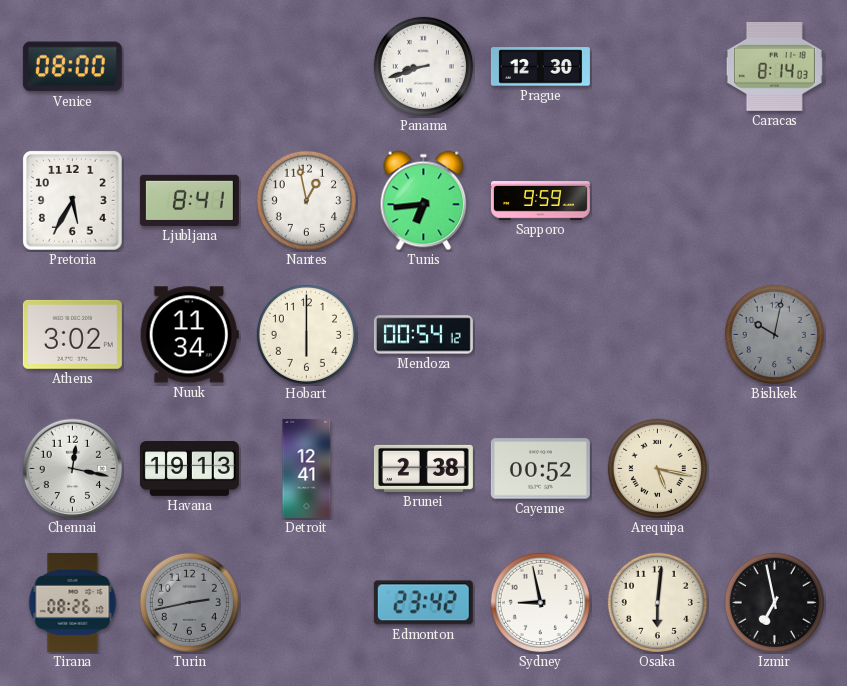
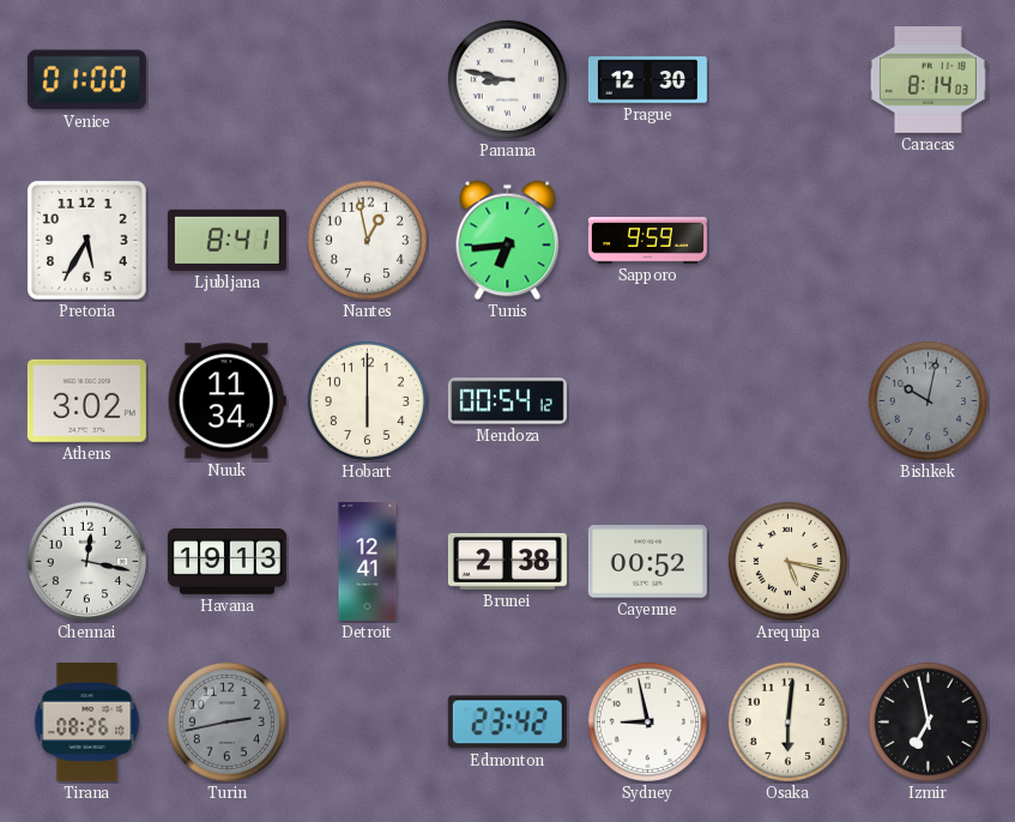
Venice: 08:00 -> 01:00 (86, 80)
Panama: 8:42 -> 8:47 (507, 79)
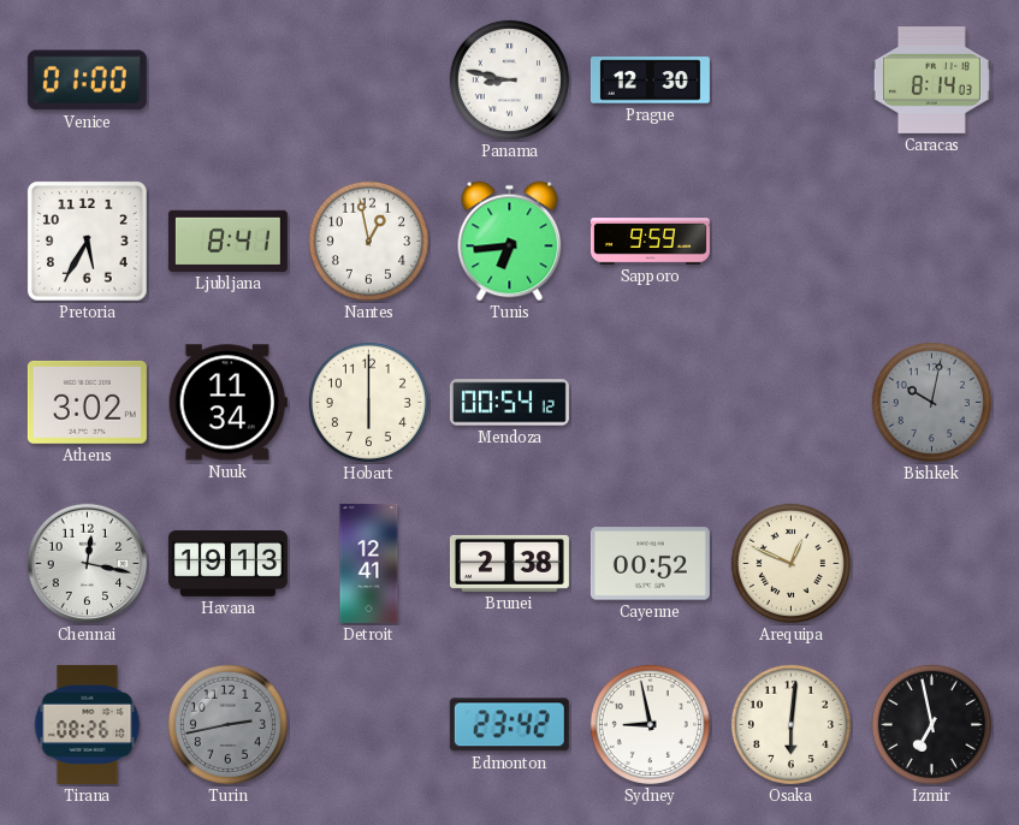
Arequipa: 5:17 -> 12:49 (790, 563)
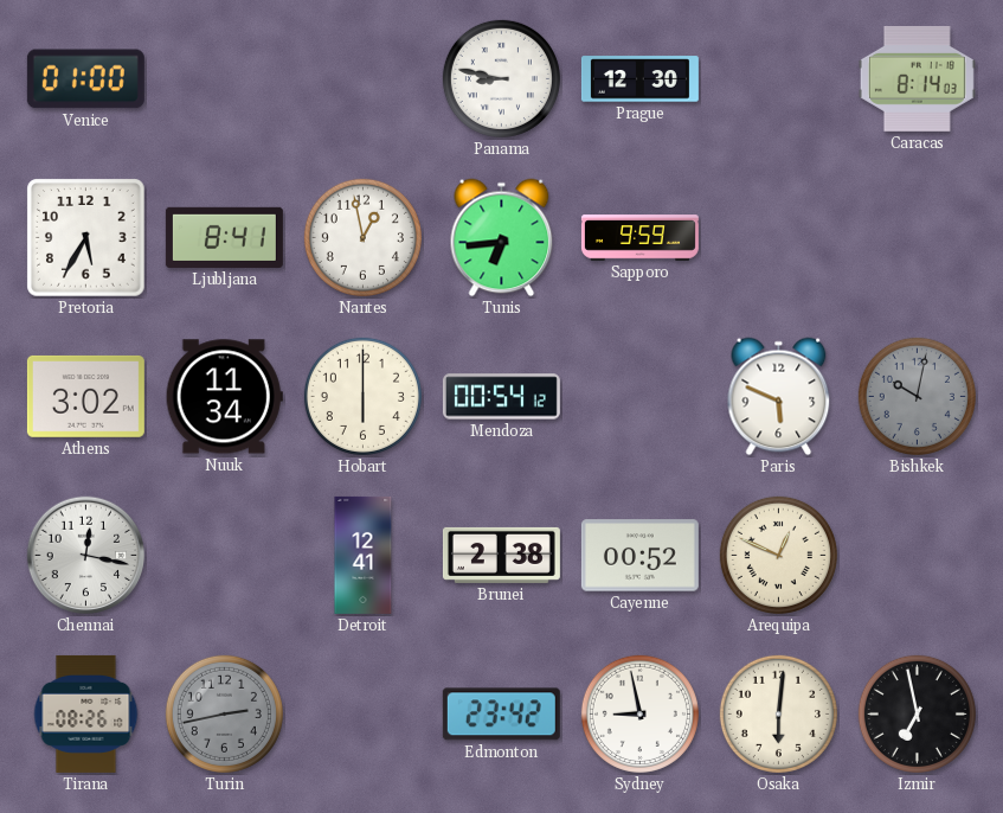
Paris: none -> 5:49 (779, 397)
Havana: 19:13 -> none (227, 564)
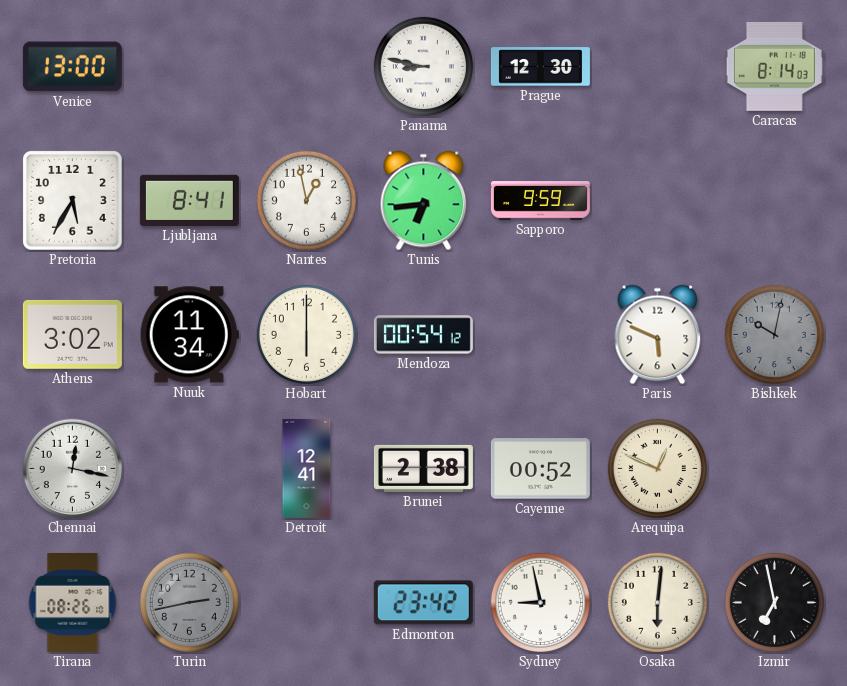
Venice: 01:00 -> 13:00 (72, 67)
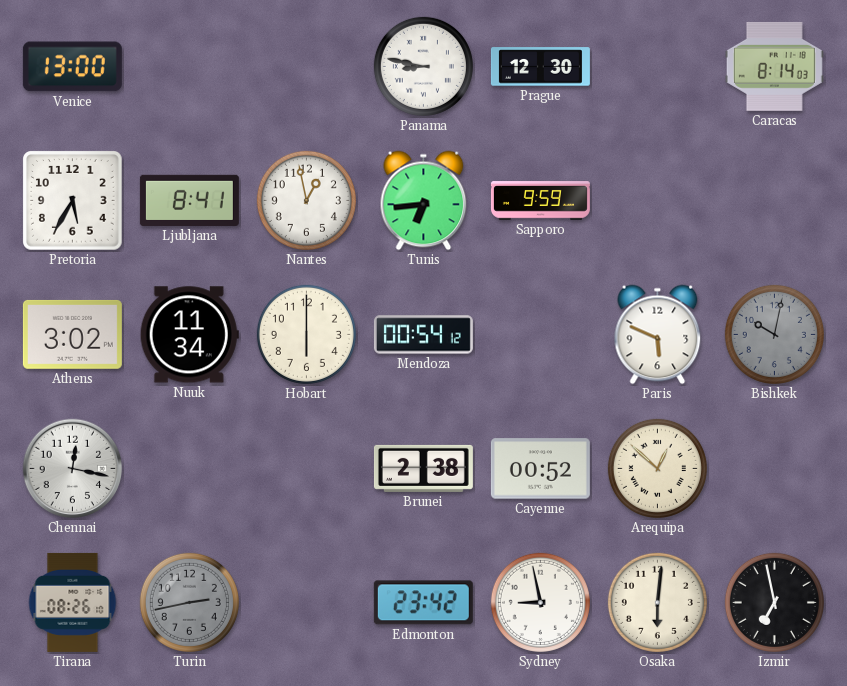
Detroit: 12:41 -> none (307, 468)
Arequipa: 12:49 -> 12:52 (657, 468)
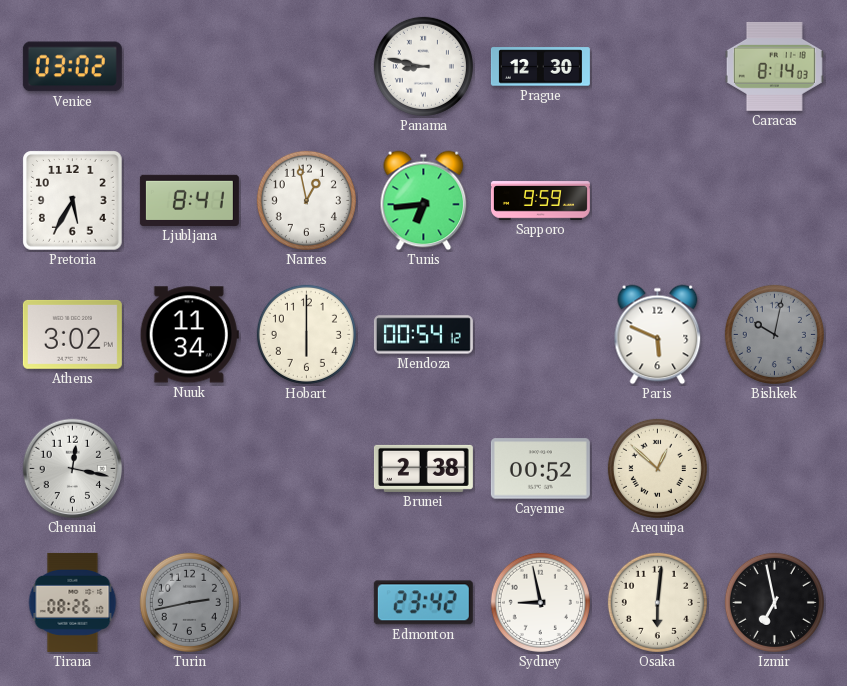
Venice: 13:00 -> 03:02 (72, 67)
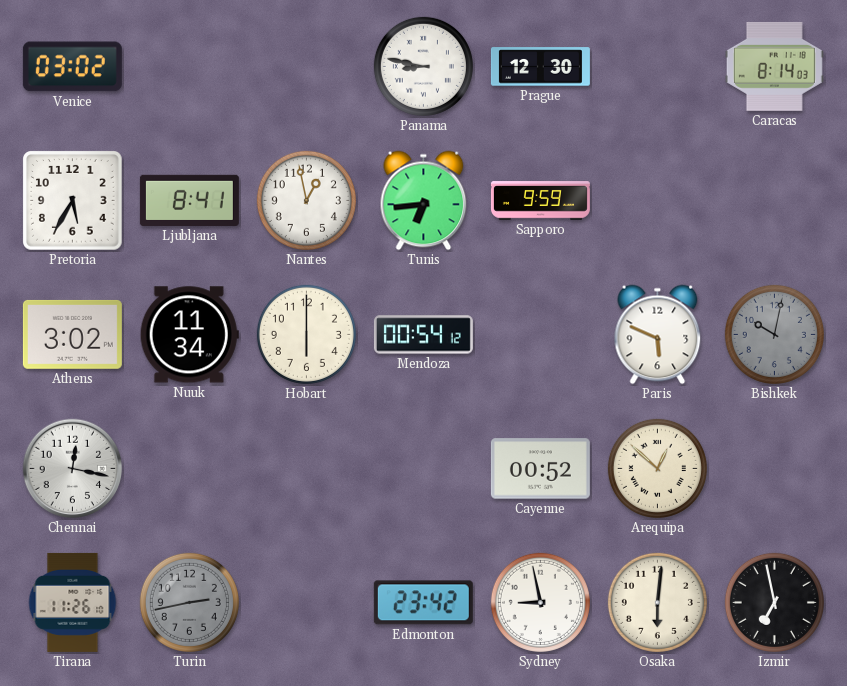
Brunei: 2:38 -> none (423, 468)
Tirana: 08:26 -> 11:26 (73, 602)
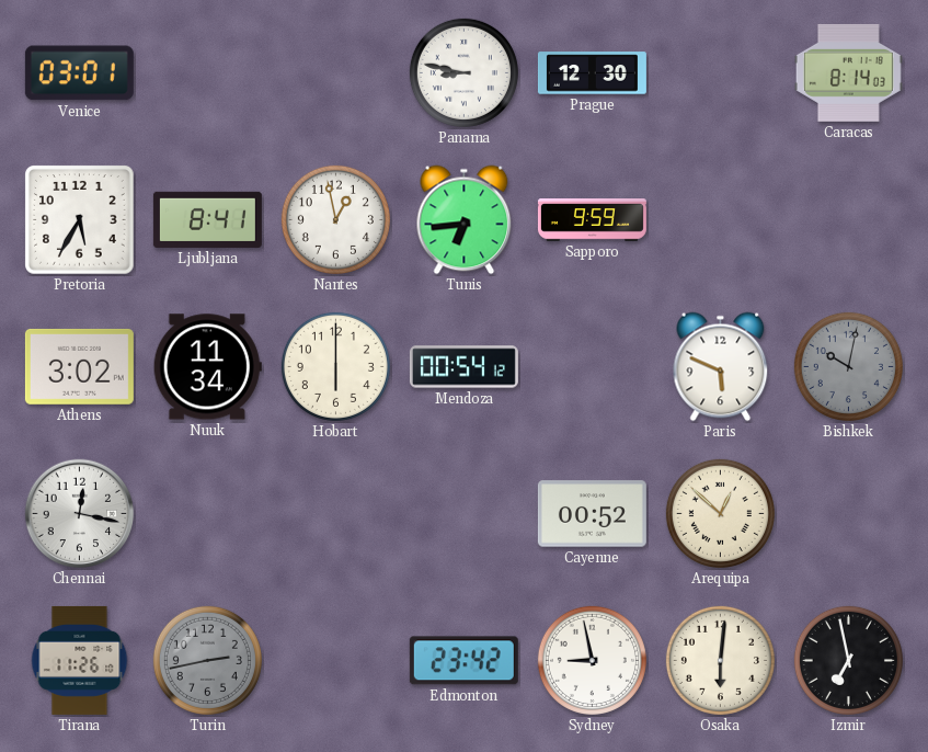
Venice: 03:02 -> 03:01 (79, 73)
